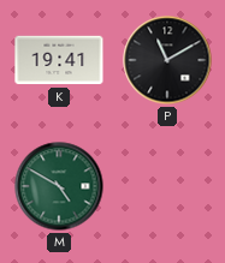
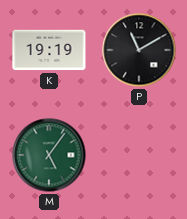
K: 19:41 -> 19:19 (49, 50)
M: 4:50 -> 5:06 (49, 155)
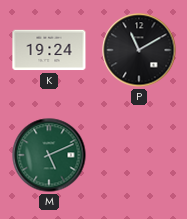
K: 19:19 -> 19:24 (49, 50)
M: 5:06 -> 5:11 (49, 155)
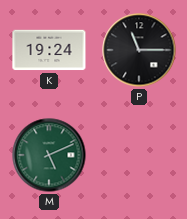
P: 11:10 -> 11:15 (139, 50)
